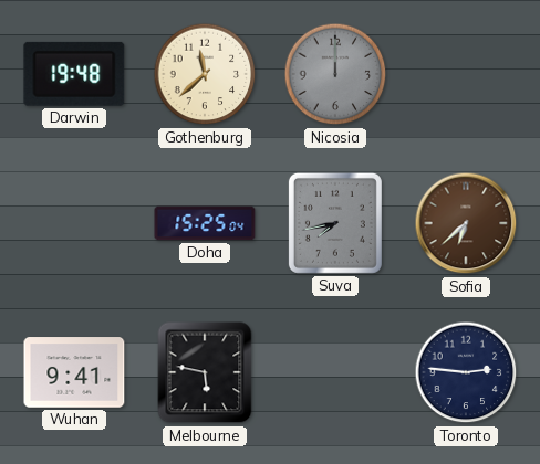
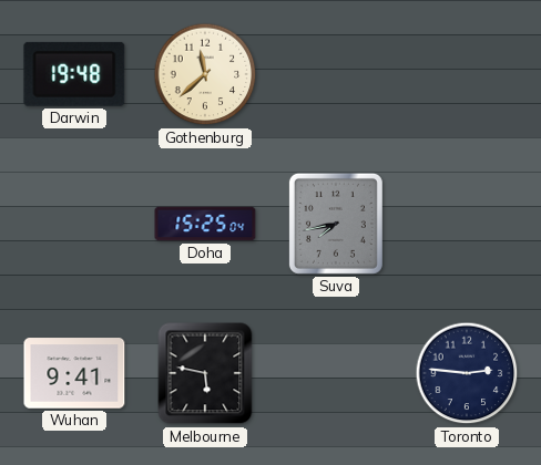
Nicosia: 12:00 -> none (335, 74)
Sofia: 6:38 -> none (466, 223)
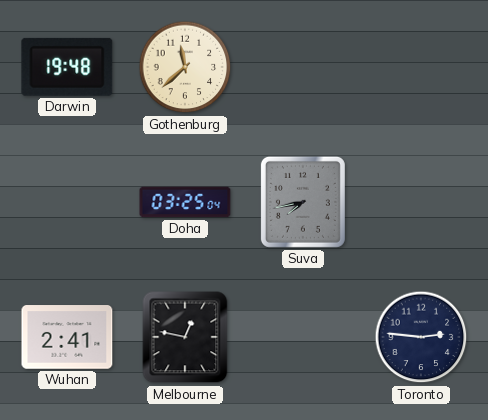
Doha: 15:25 -> 03:25 (185, 202)
Wuhan: 9:41 -> 2:41 (67, 337)
Melbourne: 5:47 -> 12:47 (185, 337)
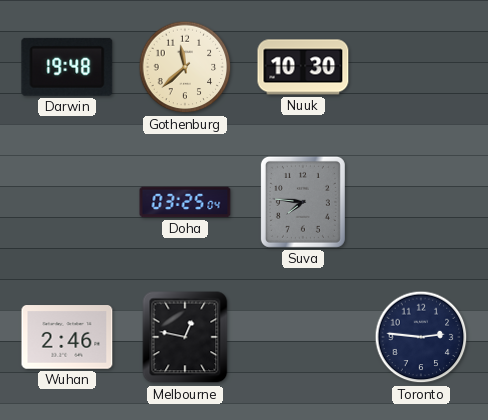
Nuuk: none -> 10:30 (303, 67)
Suva: 7:43 -> 7:46 (303, 202)
Wuhan: 2:41 -> 2:46 (67, 337)
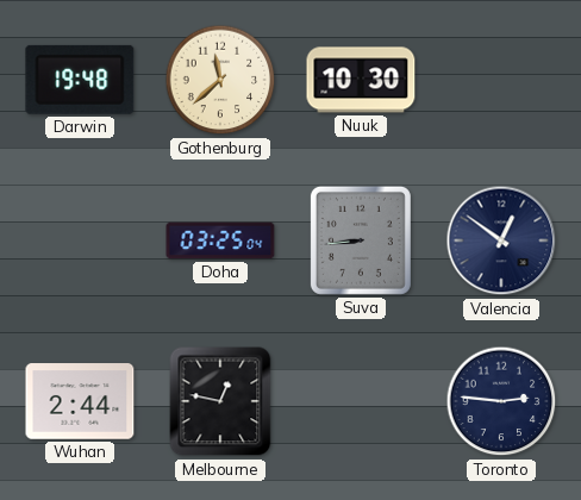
Suva: 7:46 -> 8:44 (361, 240)
Valencia: none -> 12:51 (501, 240)
Wuhan: 2:46 -> 2:44 (80, 401)
